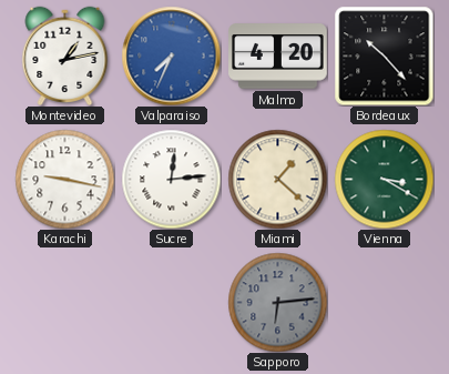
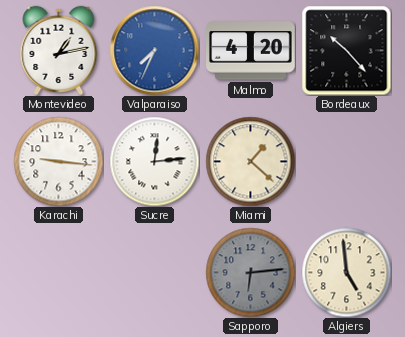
Karachi: 9:17 -> 9:16 (58, 161)
Vienna: 3:20 -> none (384, 179)
Algiers: none -> 4:59 (346, 272)
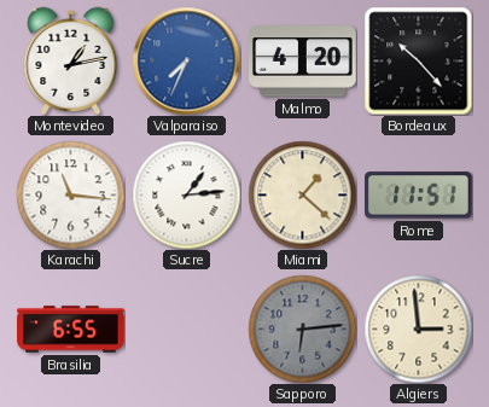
Karachi: 9:16 -> 11:16 (70, 194)
Sucre: 12:14 -> 1:14 (186, 194)
Rome: none -> 11:51 (419, 196)
Brasilia: none -> 6:55 (71, 330)
Algiers: 4:59 -> 2:59 (418, 328)
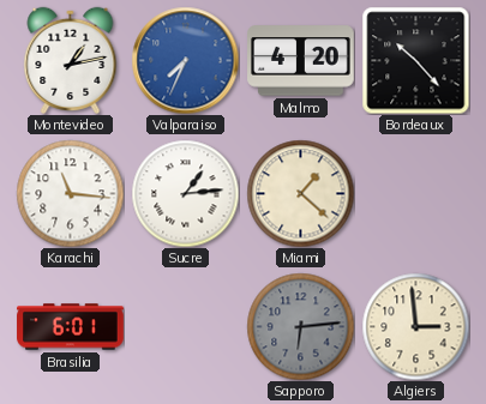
Rome: 11:51 -> none (419, 196)
Brasilia: 6:55 -> 6:01 (71, 327)
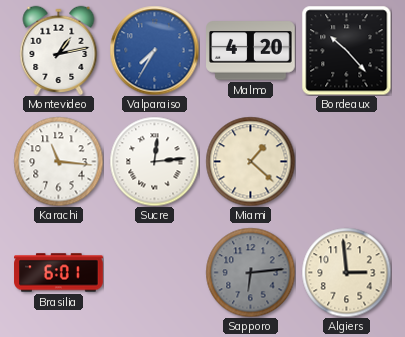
Valparaiso: 7:34 -> 7:35 (154, 50)
Sucre: 1:14 -> 12:14 (154, 161)
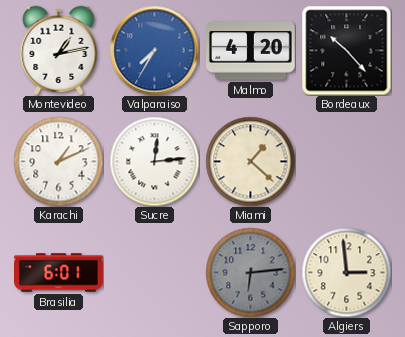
Karachi: 11:16 -> 1:11 (58, 161)
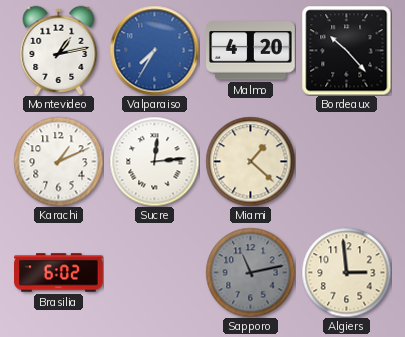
Brasilia: 6:01 -> 6:02 (59, 273)
Sapporo: 6:14 -> 11:13 (250, 272)
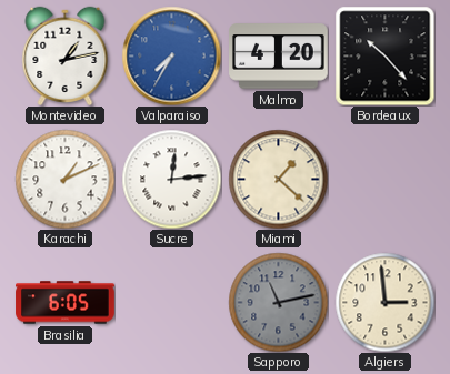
Brasilia: 6:02 -> 6:05 (66, 303)
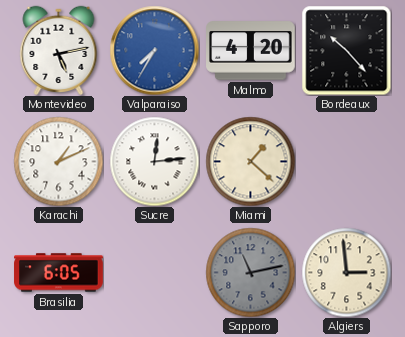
Montevideo: 1:13 -> 5:13 (59, 50)
